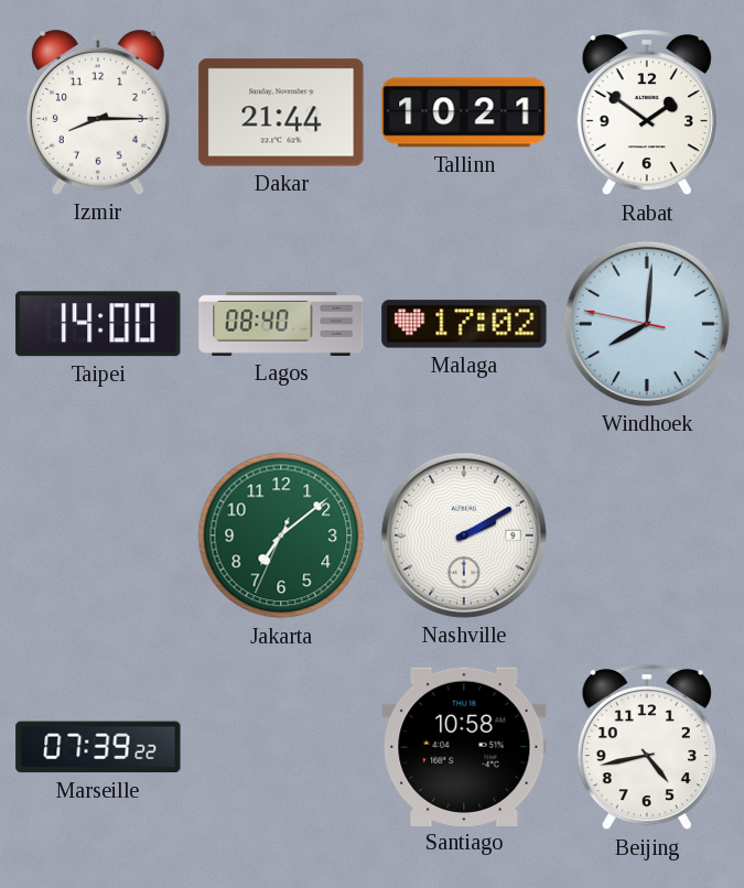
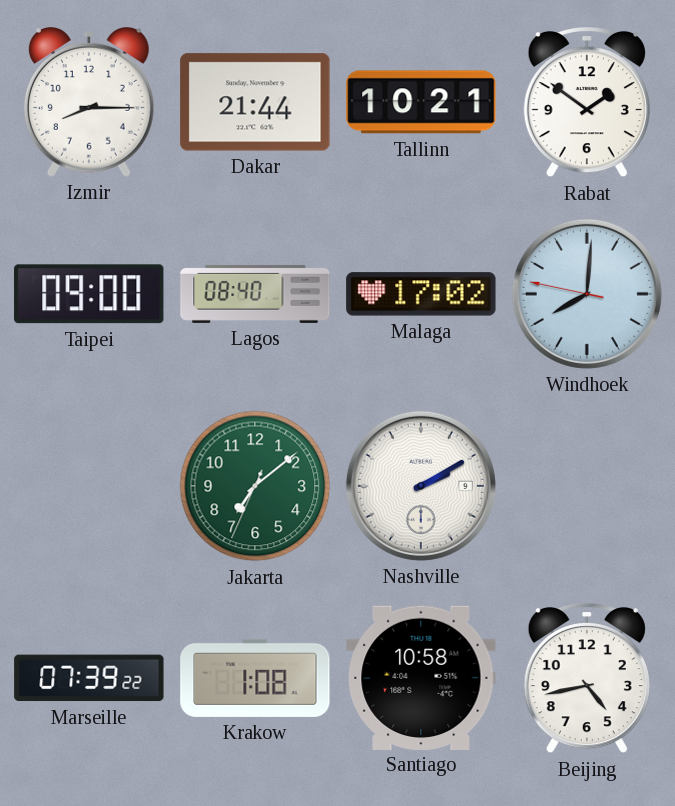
Taipei: 14:00 -> 09:00 (89, 294)
Krakow: none -> 1:08 (255, 678)
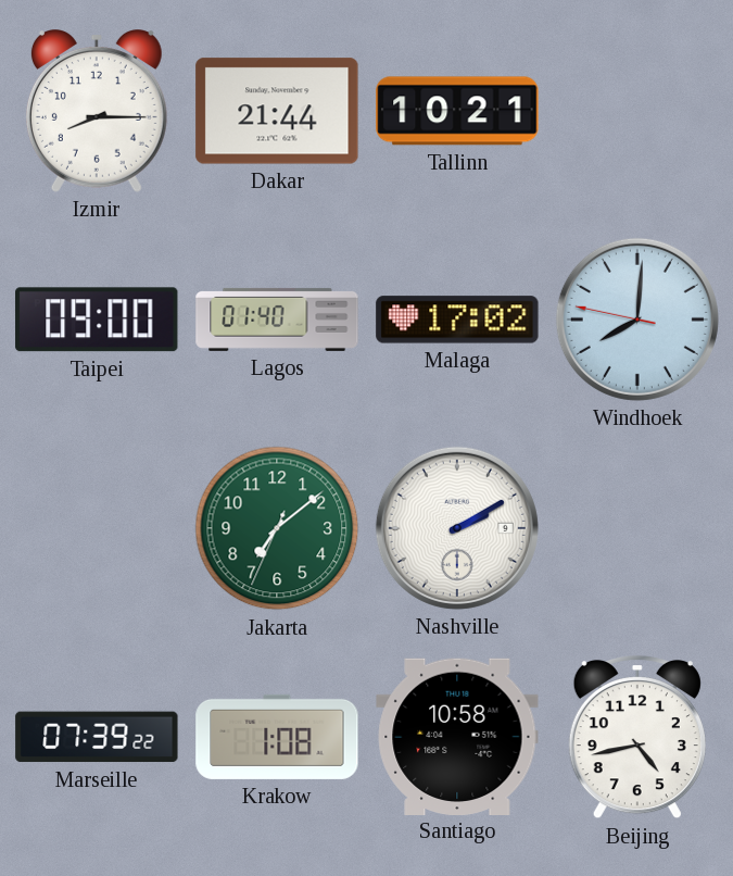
Rabat: 1:51 -> none (587, 103)
Lagos: 08:40 -> 01:40 (277, 320)
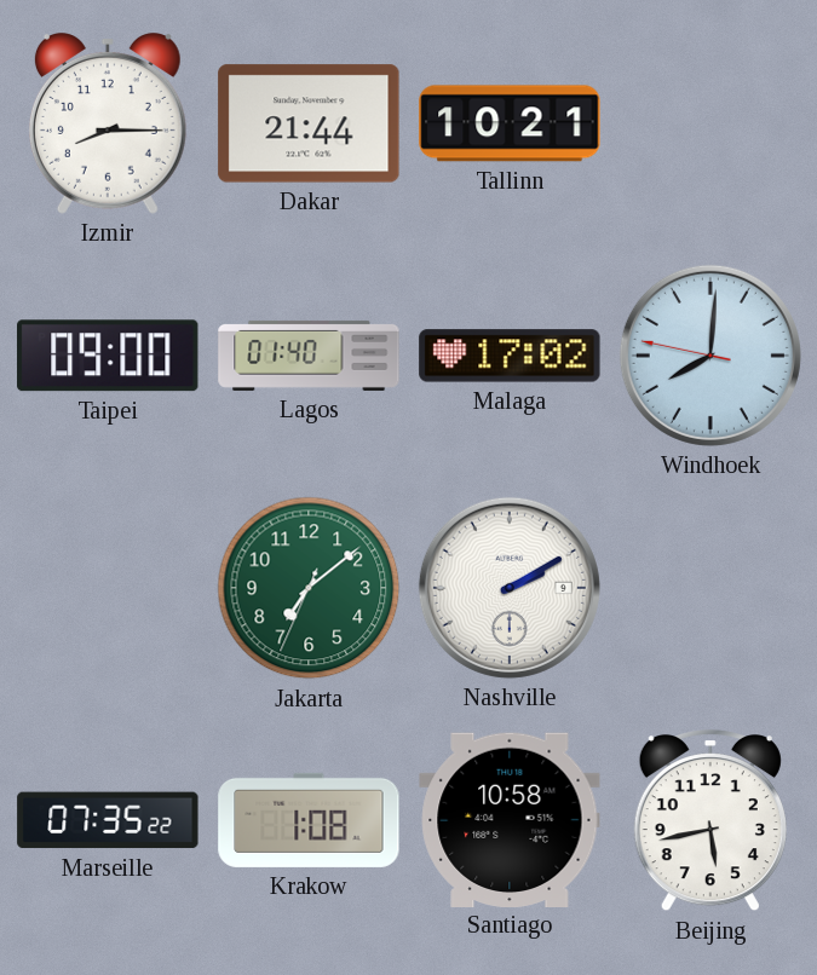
Marseille: 07:39 -> 07:35 (108, 820)
Beijing: 4:43 -> 5:43 (710, 821)
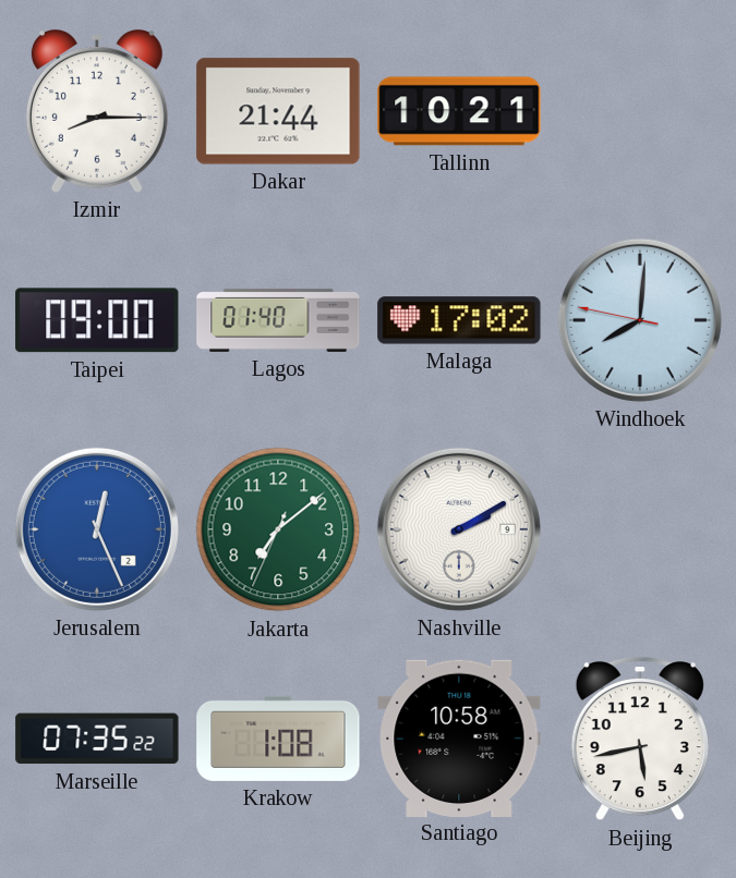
Jerusalem: none -> 12:26 (97, 529)
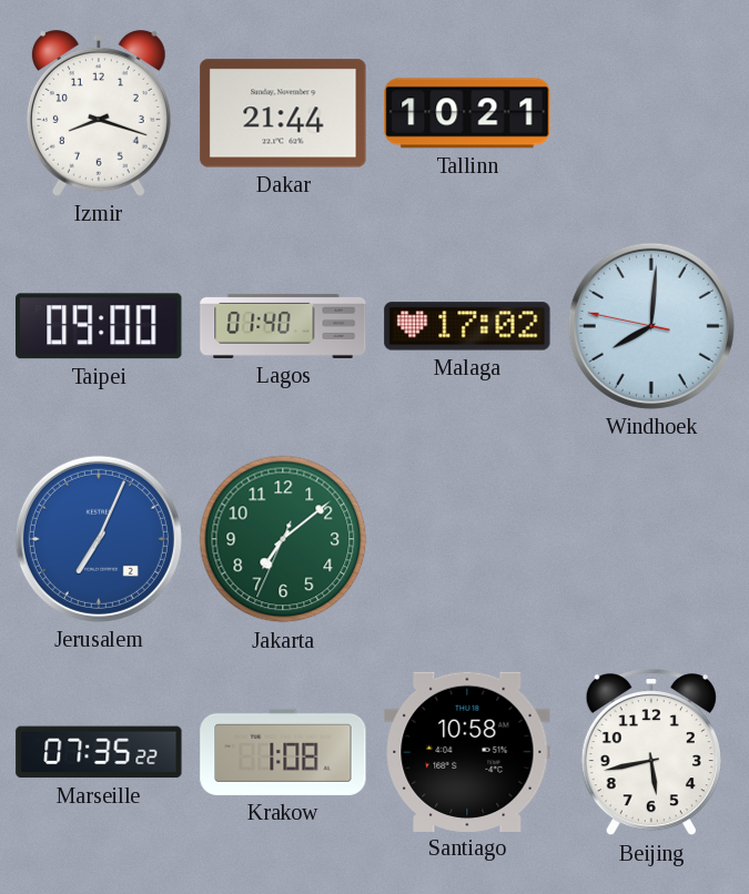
Izmir: 8:15 -> 8:18 (99, 113)
Jerusalem: 12:26 -> 7:04 (99, 539)
Nashville: 2:10 -> none (459, 529)
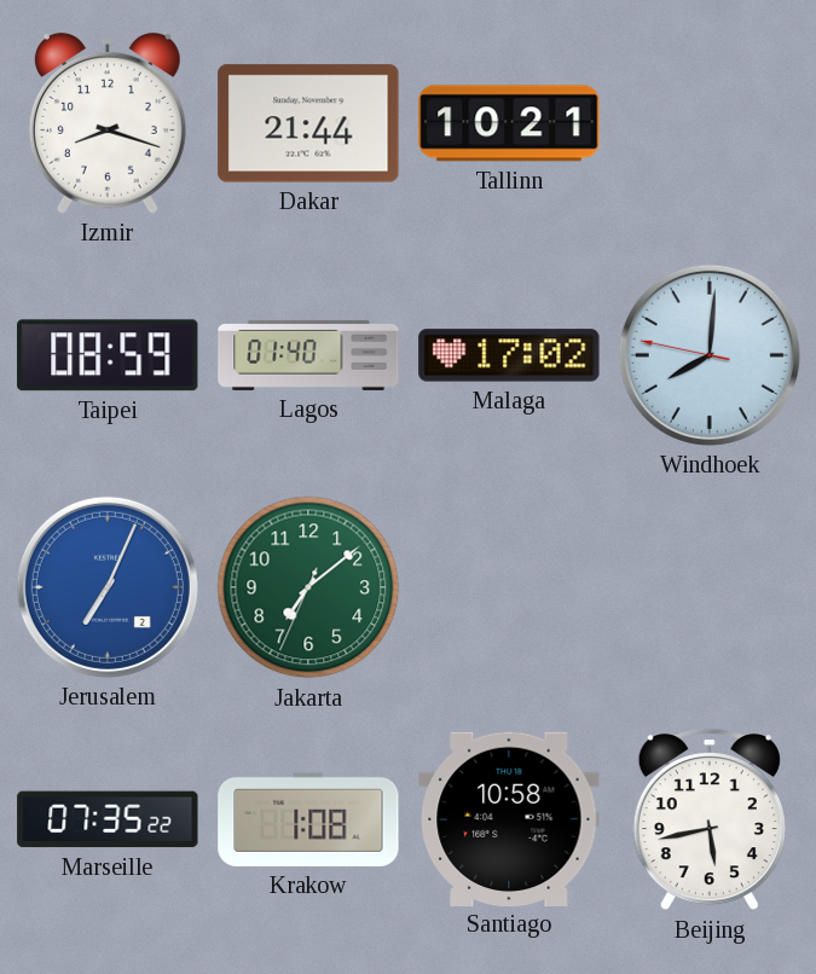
Taipei: 09:00 -> 08:59 (108, 355)
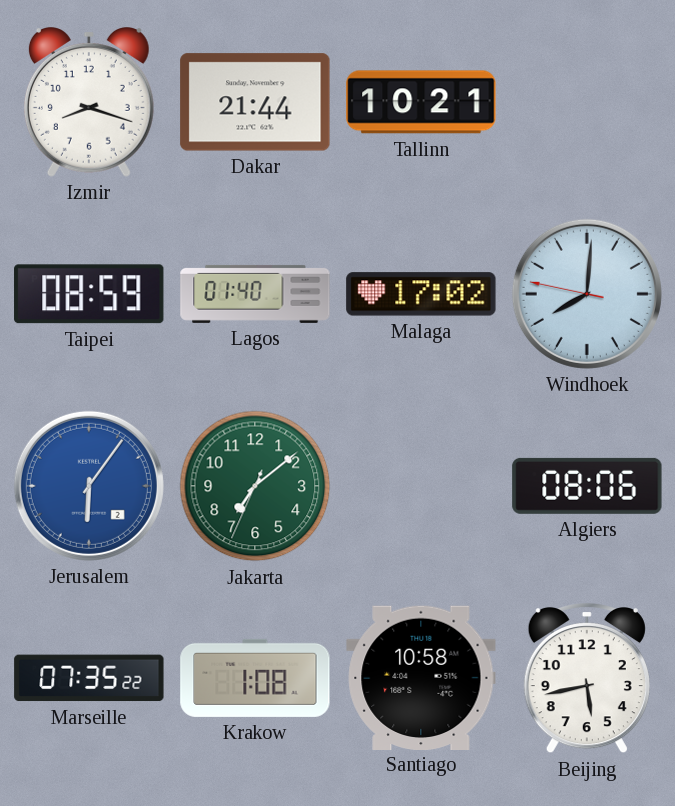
Jerusalem: 7:04 -> 6:06 (89, 486)
Algiers: none -> 08:06 (587, 486)
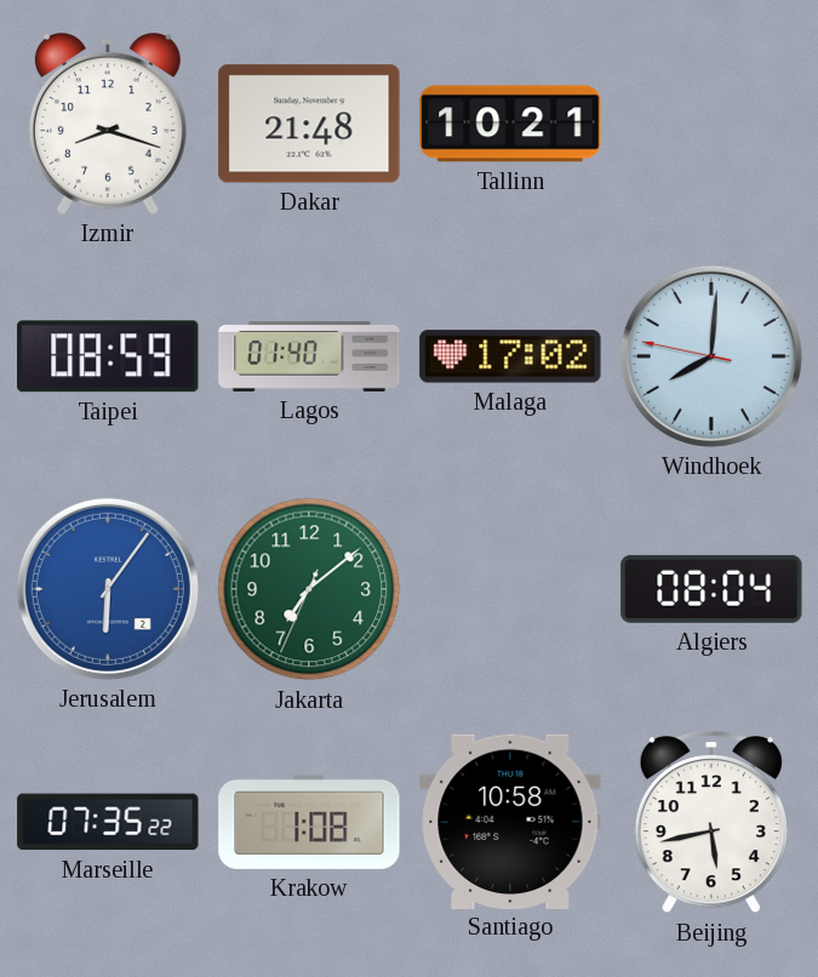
Dakar: 21:44 -> 21:48 (309, 124)
Algiers: 08:06 -> 08:04 (711, 589)
